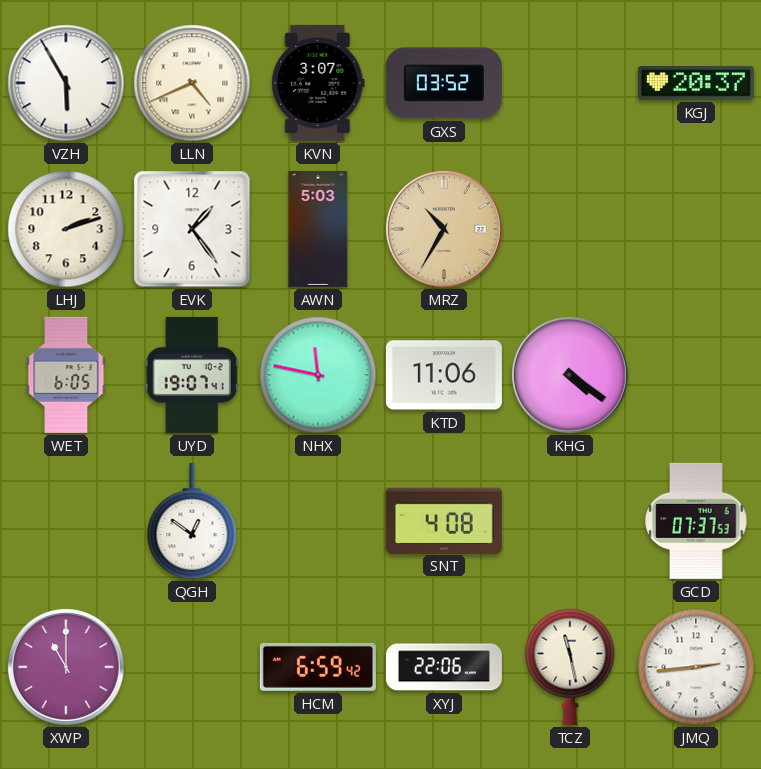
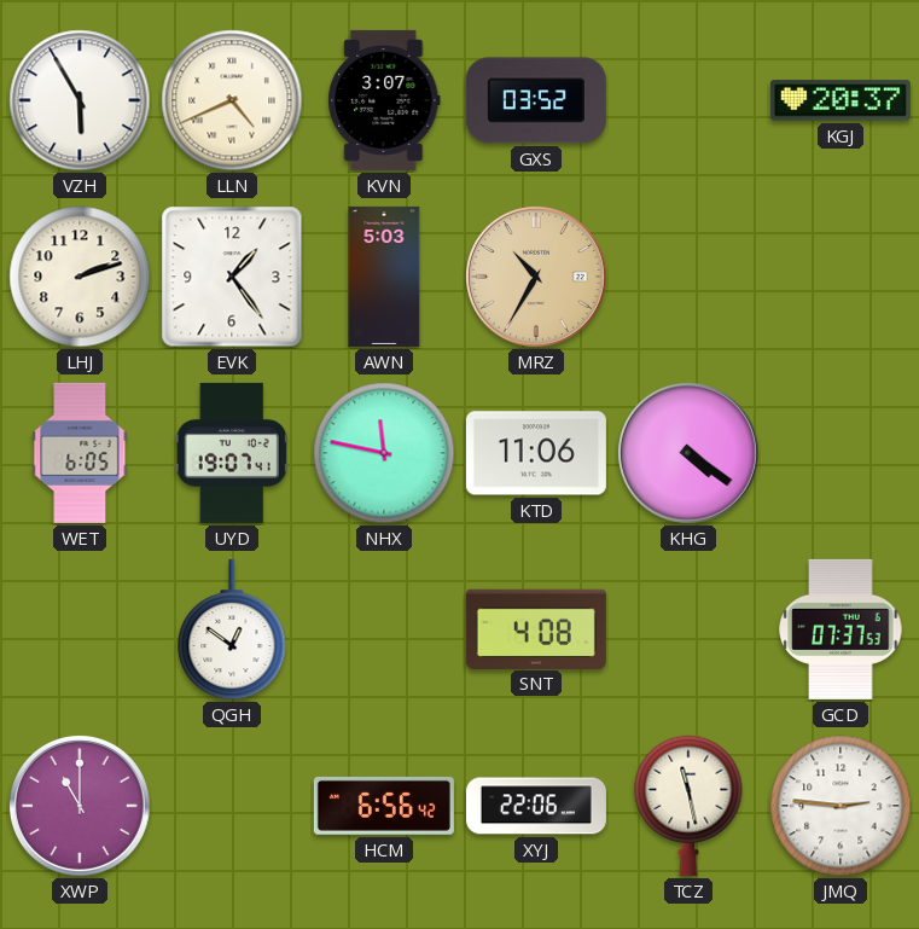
HCM: 6:59 -> 6:56 (384, 806)
JMQ: 2:44 -> 2:46 (841, 806)
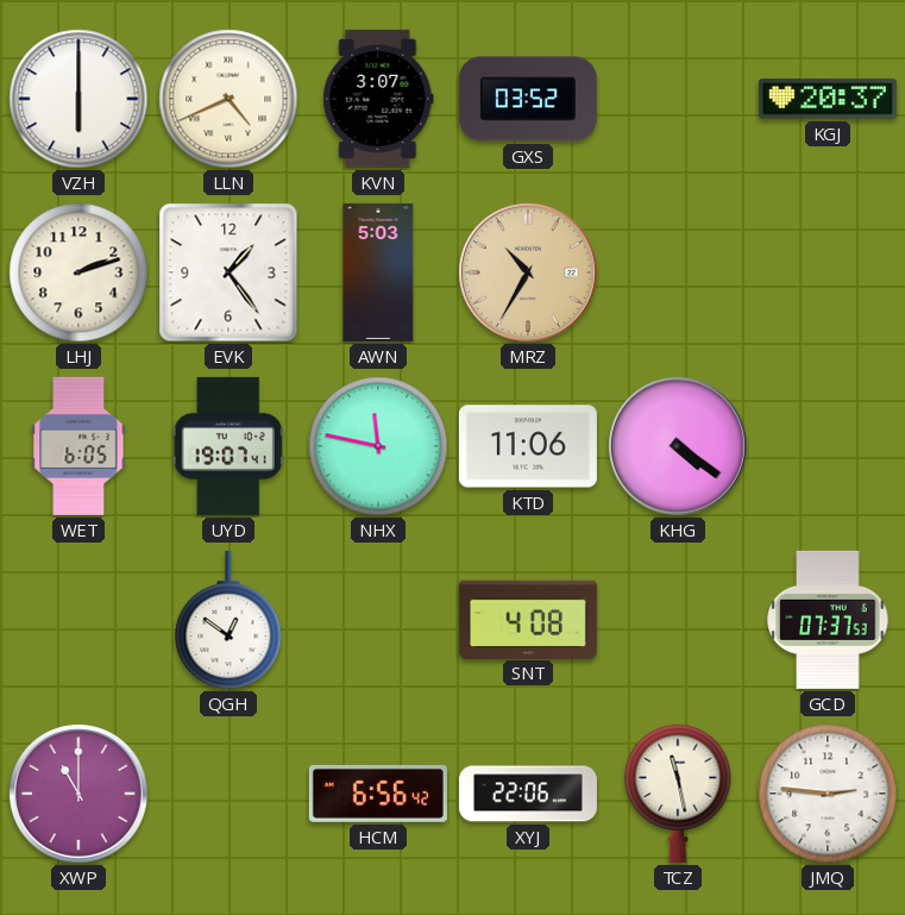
VZH: 5:55 -> 6:00 (78, 99)
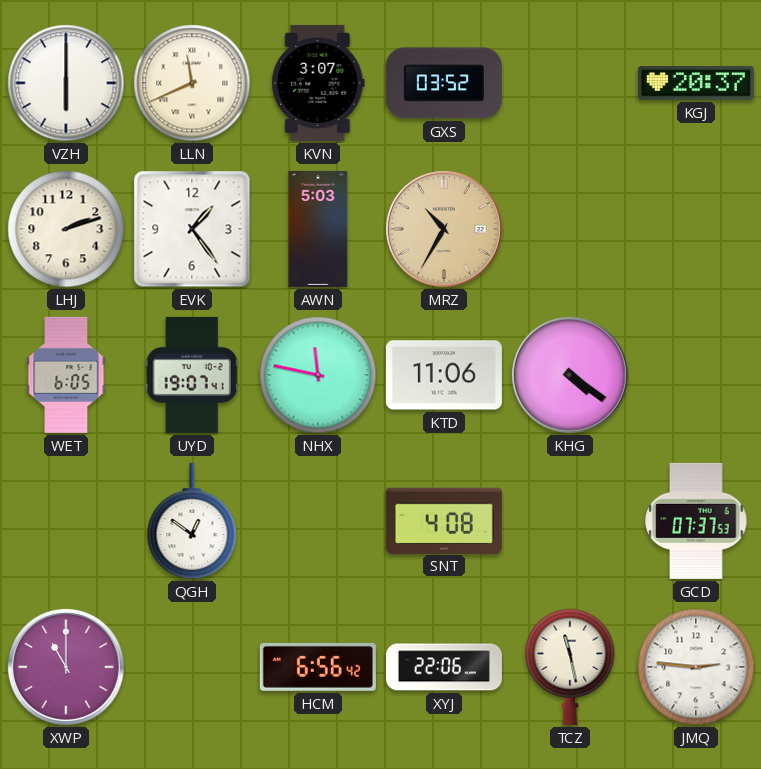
LLN: 4:41 -> 11:41 (192, 83)
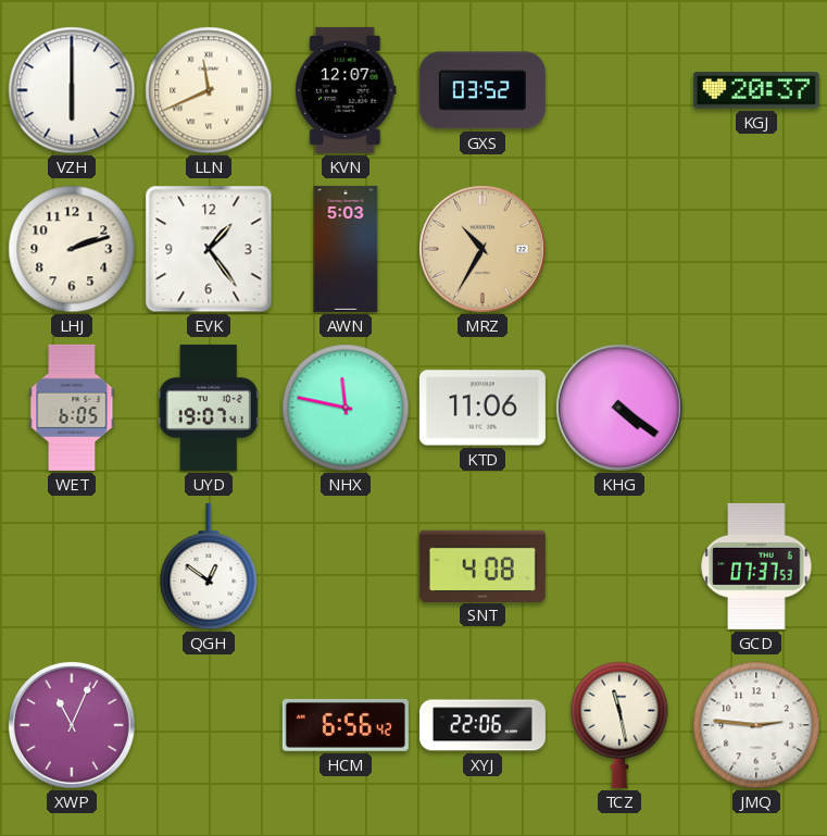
KVN: 3:07 -> 12:07 (346, 90)
XWP: 11:00 -> 11:04 (72, 725)
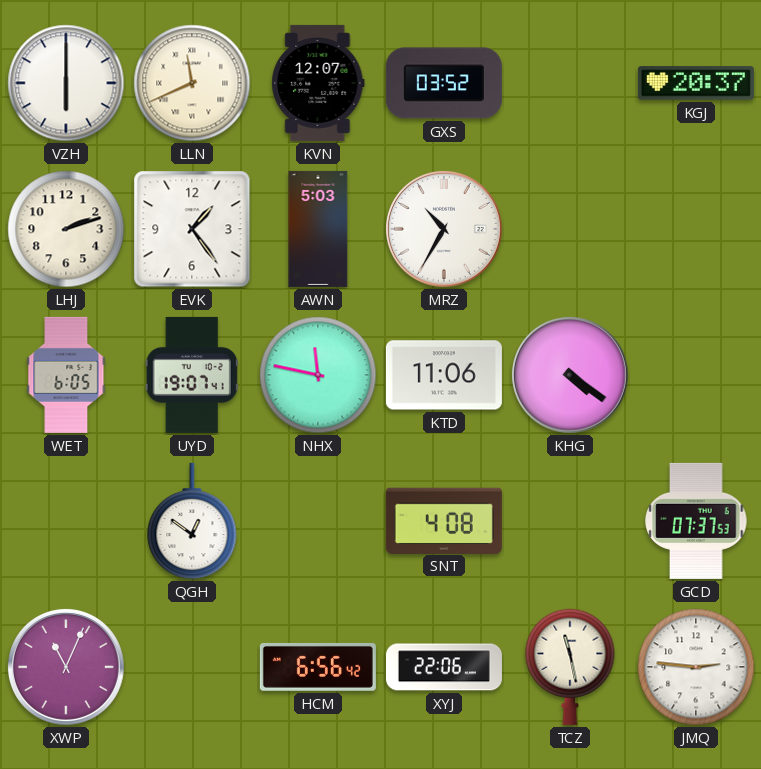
MRZ dial: champagne -> white (444, 229)
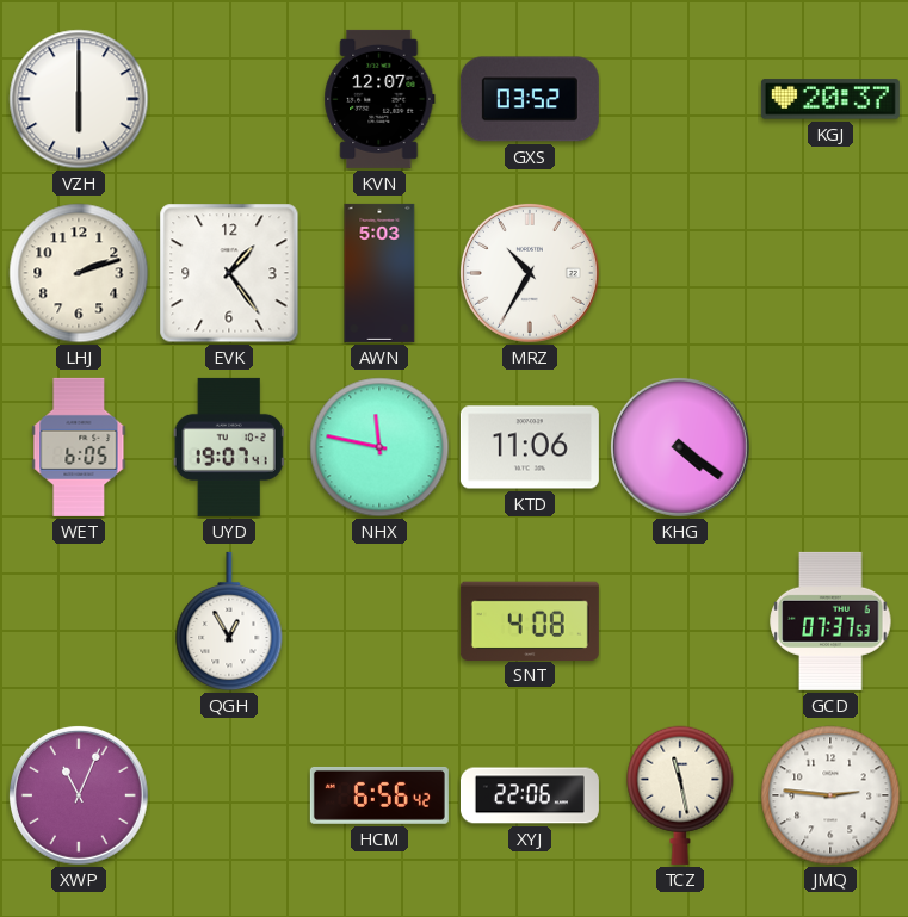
LLN: 11:41 -> none (192, 83)
QGH: 12:51 -> 12:55 (229, 621)
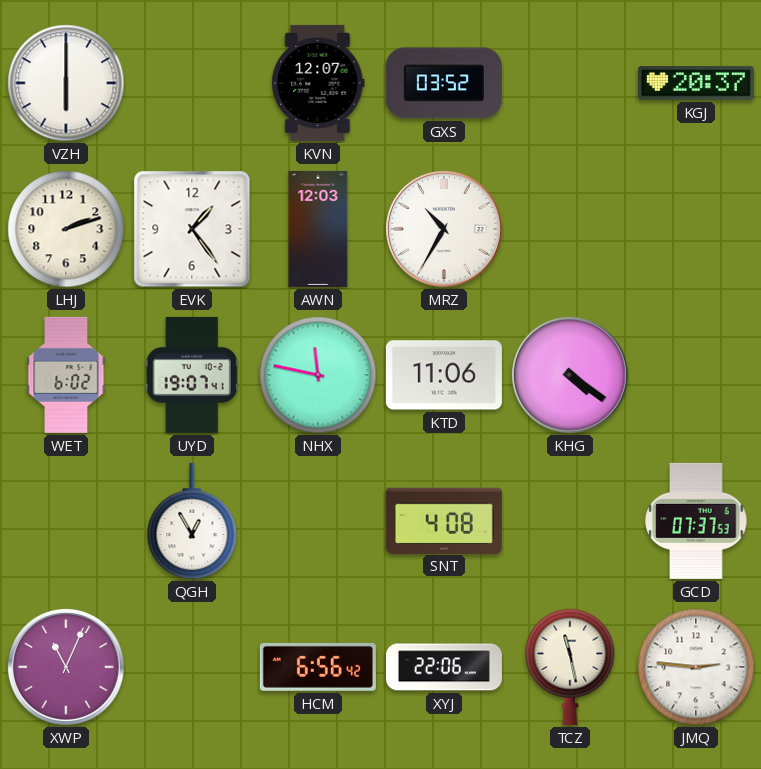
AWN: 5:03 -> 12:03 (318, 229)
WET: 6:05 -> 6:02 (66, 375)
